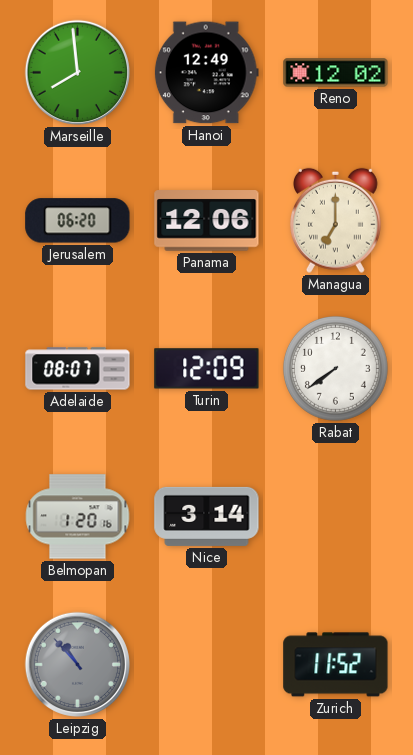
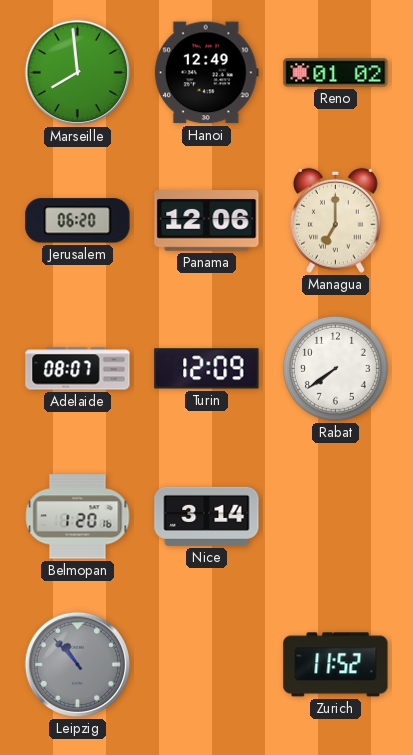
Reno: 12:02 -> 01:02 (336, 73)
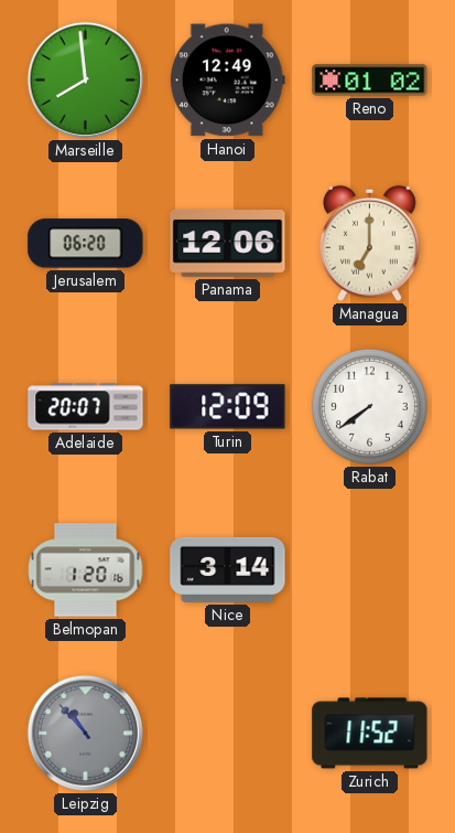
Adelaide: 08:07 -> 20:07 (86, 407)
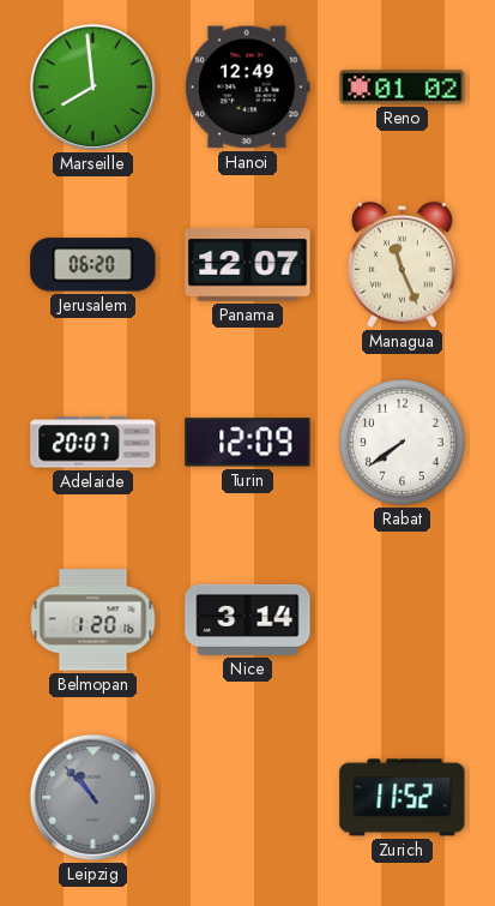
Panama: 12:06 -> 12:07 (248, 265)
Managua: 7:00 -> 11:26 (403, 264)
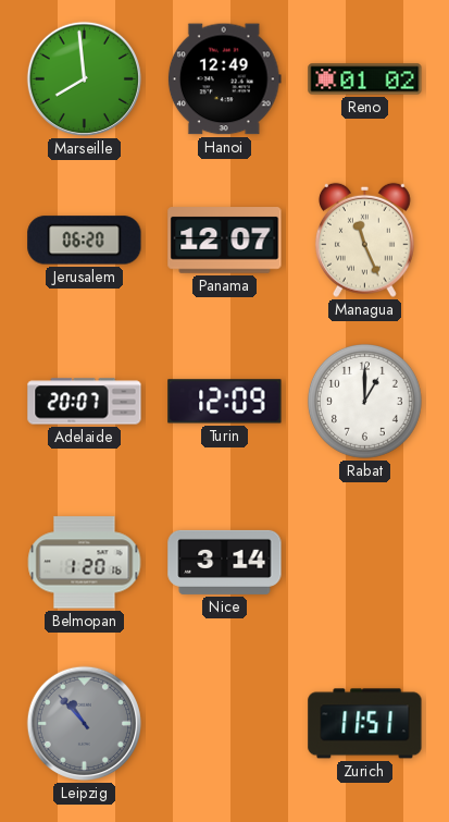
Rabat: 7:39 -> 1:00 (364, 401)
Zurich: 11:52 -> 11:51 (365, 724)
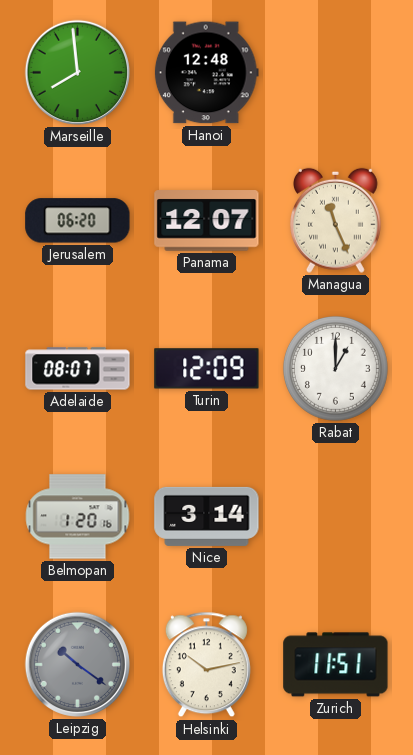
Hanoi: 12:49 -> 12:48 (206, 73)
Reno: 01:02 -> none (365, 79)
Adelaide: 20:07 -> 08:07 (78, 369)
Leipzig: 10:53 -> 10:21 (77, 664)
Helsinki: none -> 10:13 (206, 665)
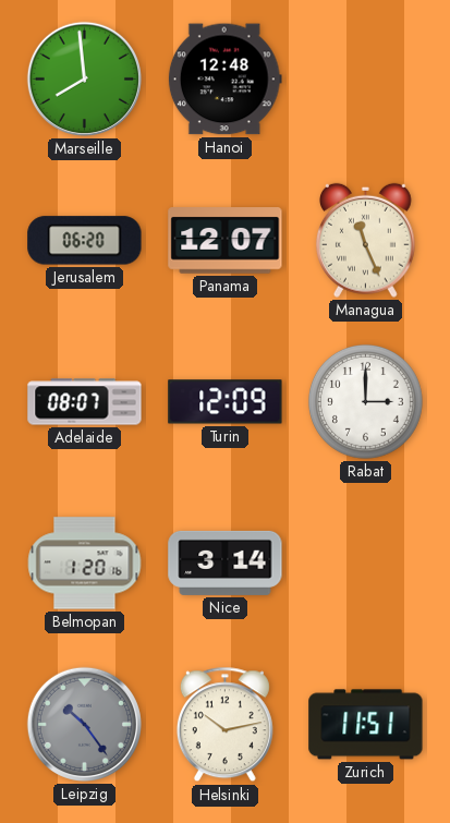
Rabat: 1:00 -> 3:00 (365, 401)
Leipzig: 10:21 -> 10:24 (84, 724)
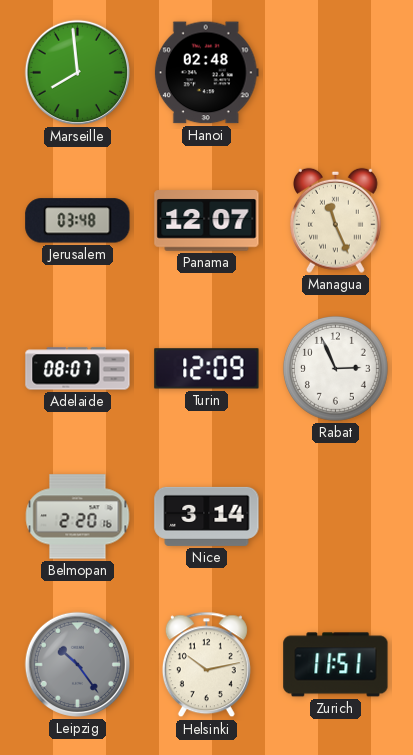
Hanoi: 12:48 -> 02:48 (206, 73)
Jerusalem: 06:20 -> 03:48 (78, 221)
Rabat: 3:00 -> 2:56 (335, 368)
Belmopan: 1:20 -> 2:20 (78, 517)
